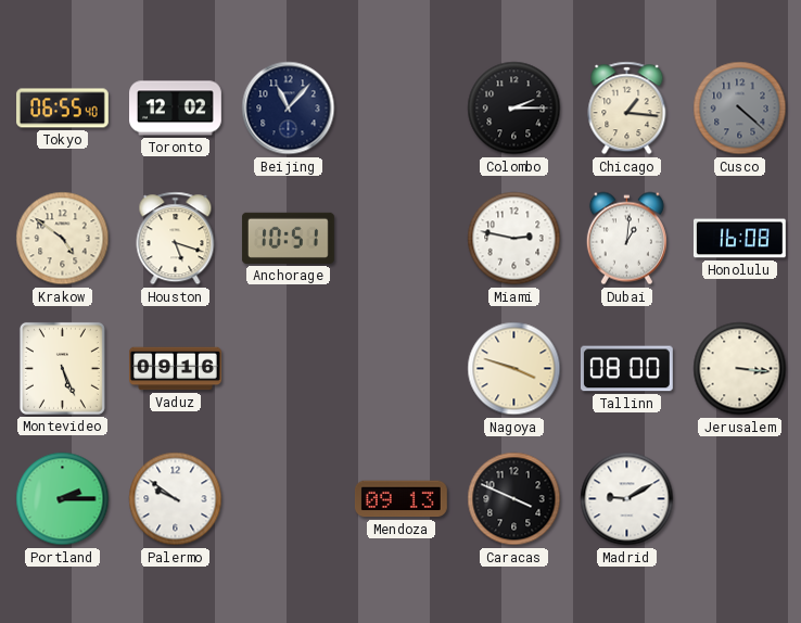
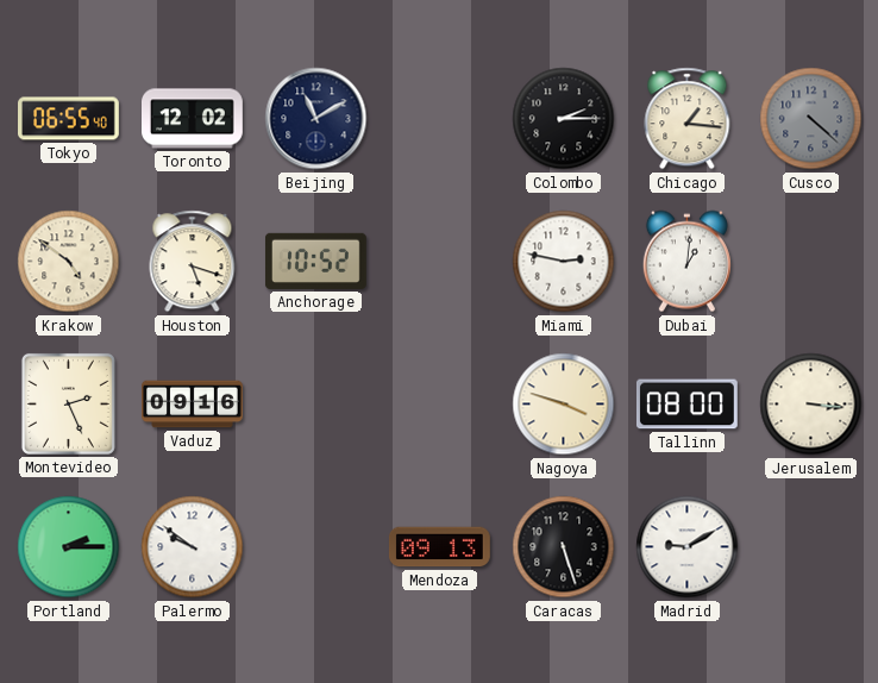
Beijing: 11:07 -> 11:10 (316, 119)
Anchorage: 10:51 -> 10:52 (315, 261)
Honolulu: 16:08 -> none (739, 239)
Montevideo: 5:26 -> 2:26 (68, 403)
Caracas: 3:49 -> 5:27 (564, 547)
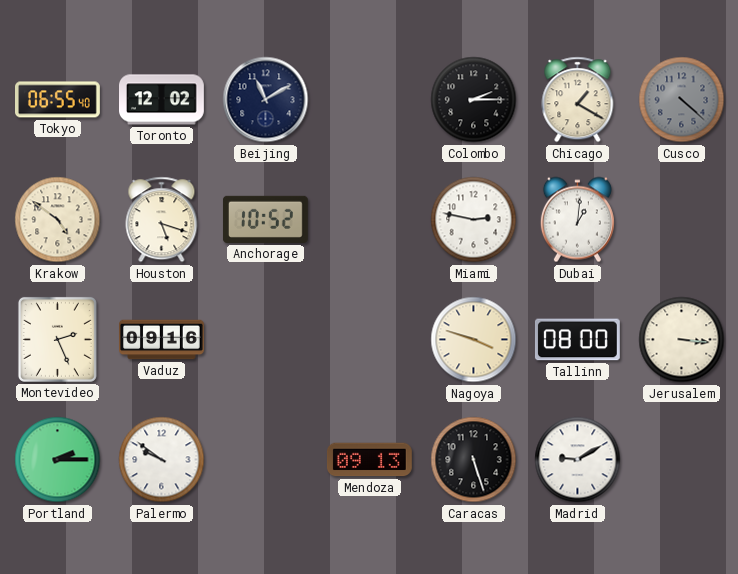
Chicago: 1:16 -> 1:20 (578, 100)
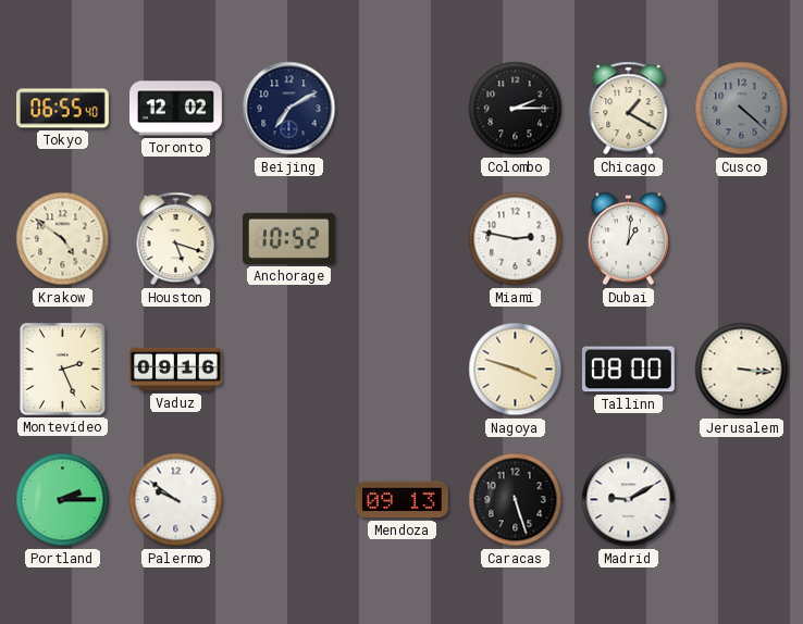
Beijing: 11:10 -> 7:10 (289, 109)
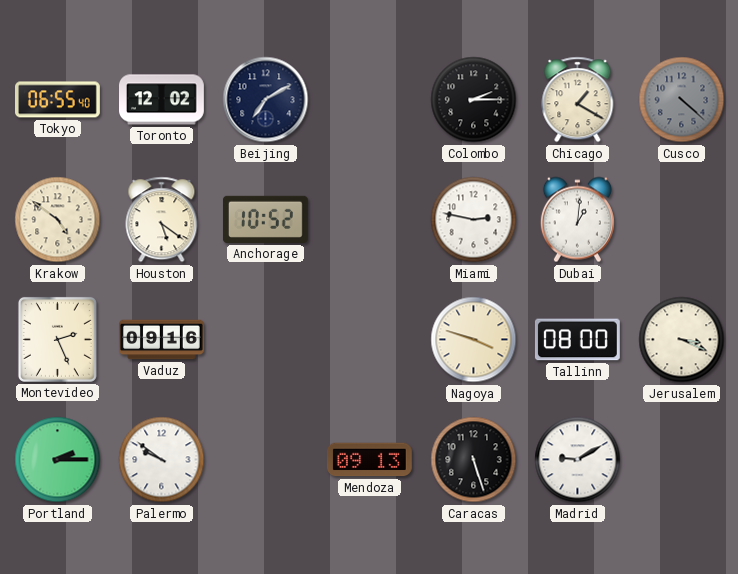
Houston: 5:18 -> 5:21 (162, 220)
Jerusalem: 3:16 -> 3:19 (682, 340)
